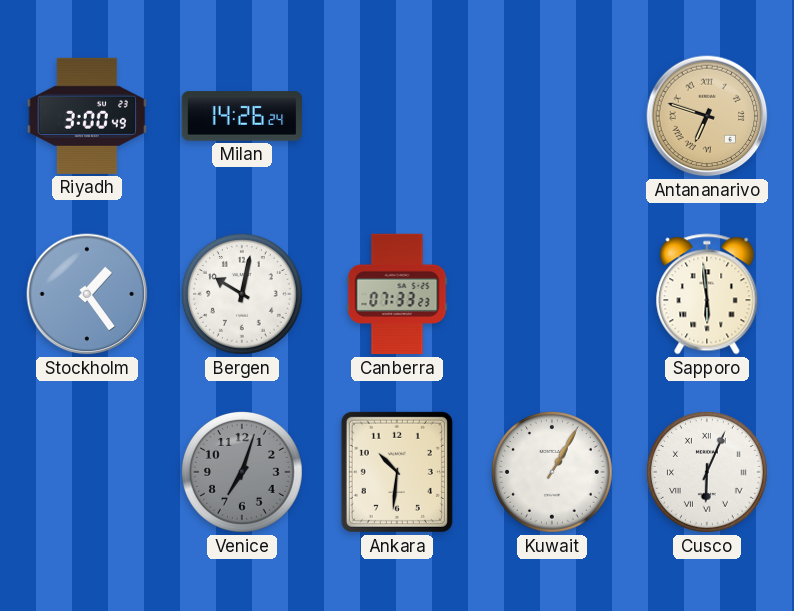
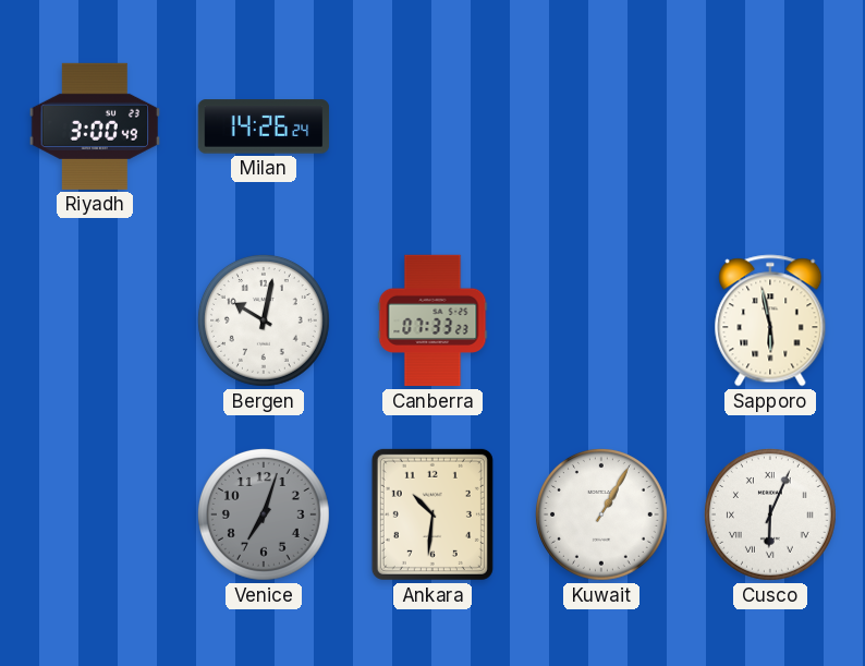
Antananarivo: 6:48 -> none (707, 116)
Stockholm: 1:24 -> none (87, 294)
Sapporo: 5:59 -> 5:58 (770, 320)
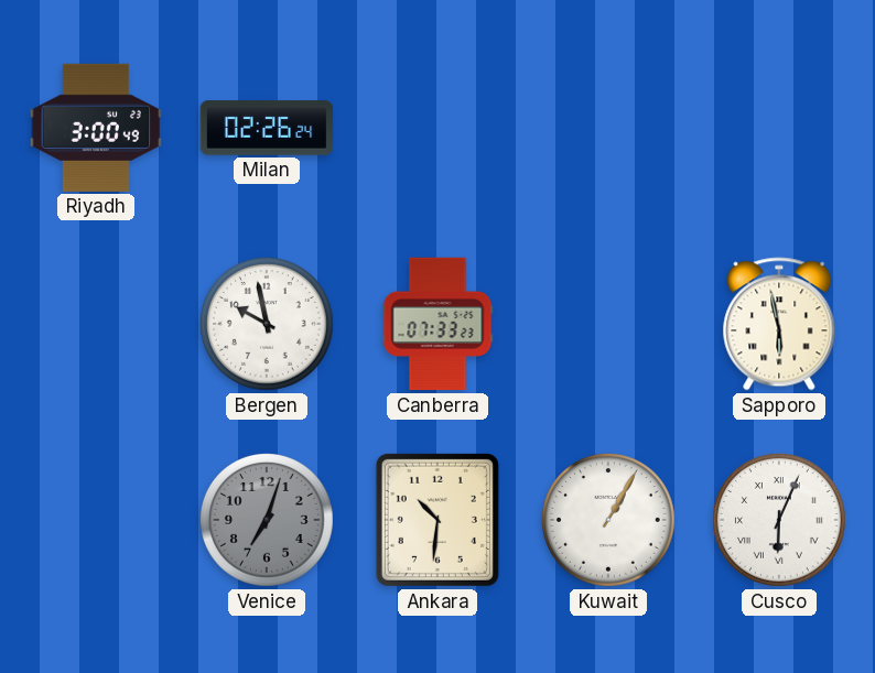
Milan: 14:26 -> 02:26 (267, 128)
Bergen: 10:02 -> 9:58 (267, 324)
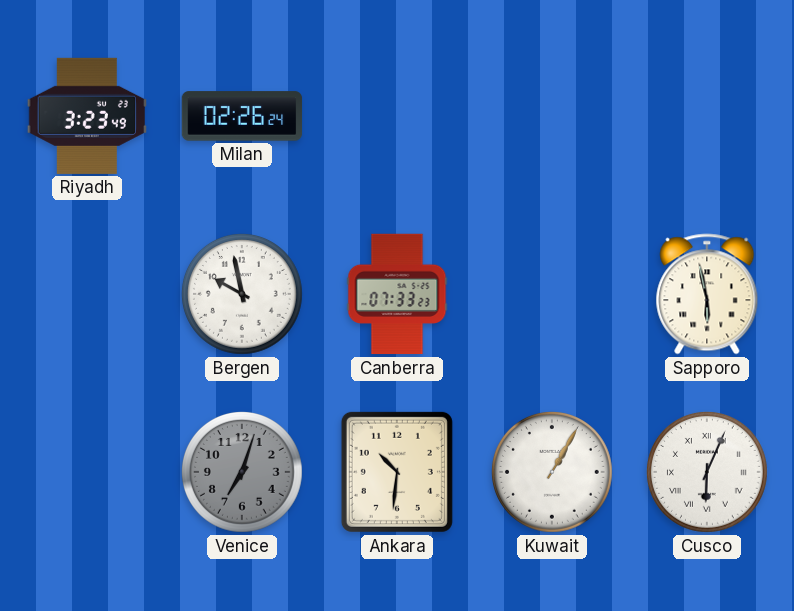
Riyadh: 3:00 -> 3:23 (86, 116)
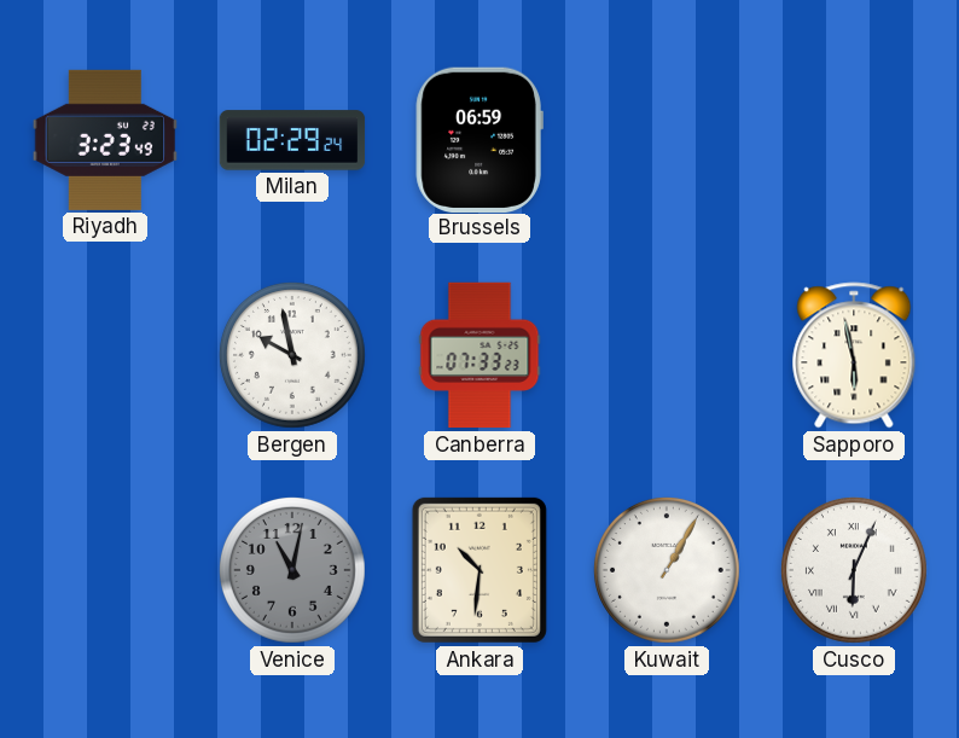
Milan: 02:26 -> 02:29 (292, 140)
Brussels: none -> 06:59 (479, 139)
Venice: 7:03 -> 11:02 (292, 570)
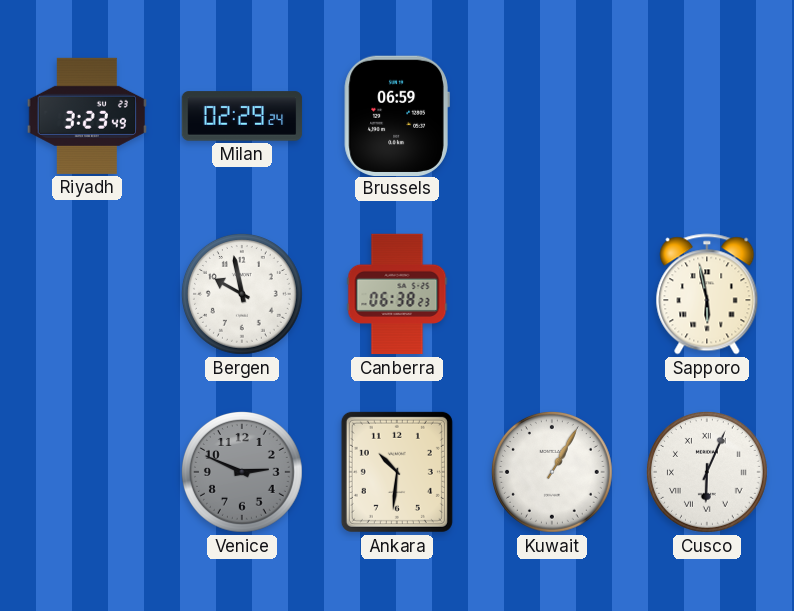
Canberra: 07:33 -> 06:38 (397, 294)
Venice: 11:02 -> 2:49 (242, 472)
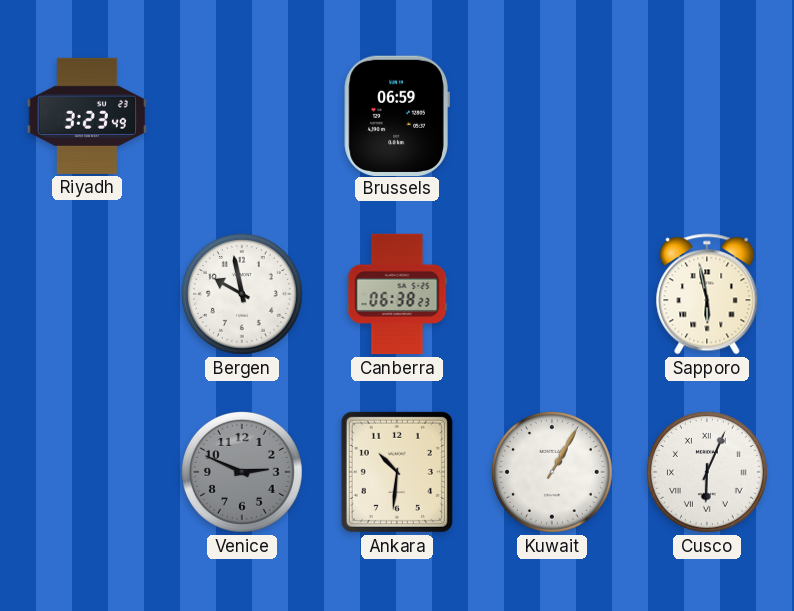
Milan: 02:29 -> none (242, 116)
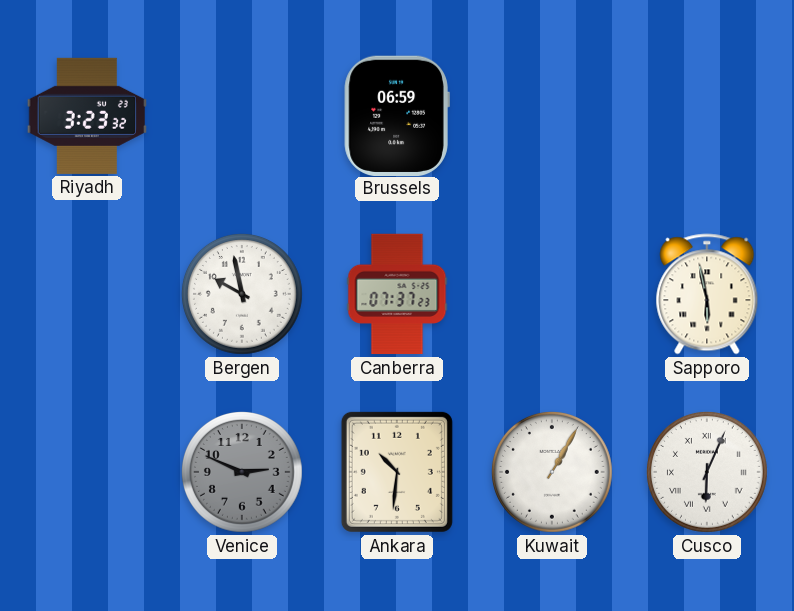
Riyadh: 3:23:49 -> 3:23:32 (86, 116)
Canberra: 06:38 -> 07:37 (397, 294)
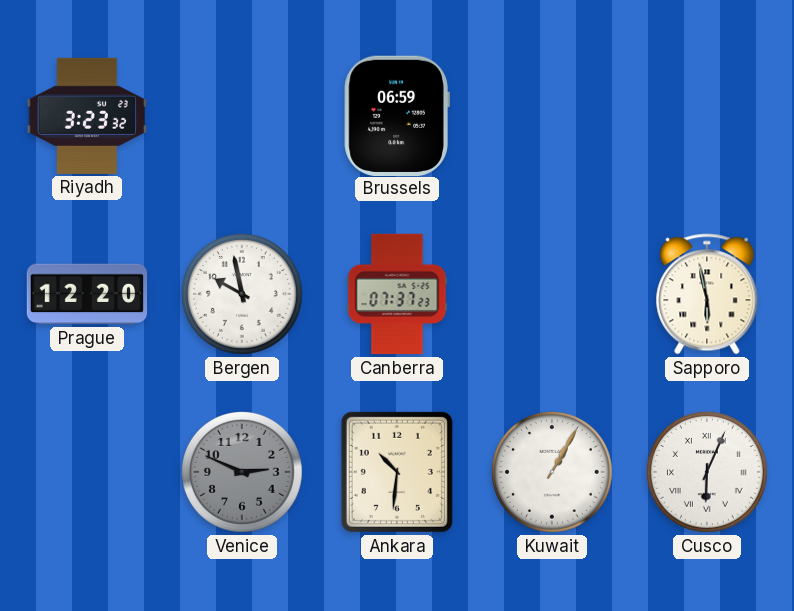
Prague: none -> 12:20 (87, 294)
